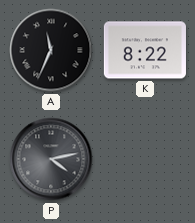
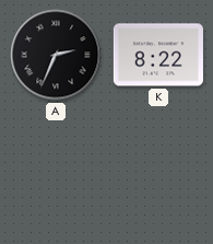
A: 11:34 -> 2:34 (56, 55)
P: 4:13 -> none (51, 159)
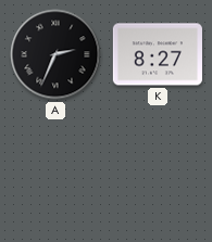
K: 8:22 -> 8:27 (158, 54)
